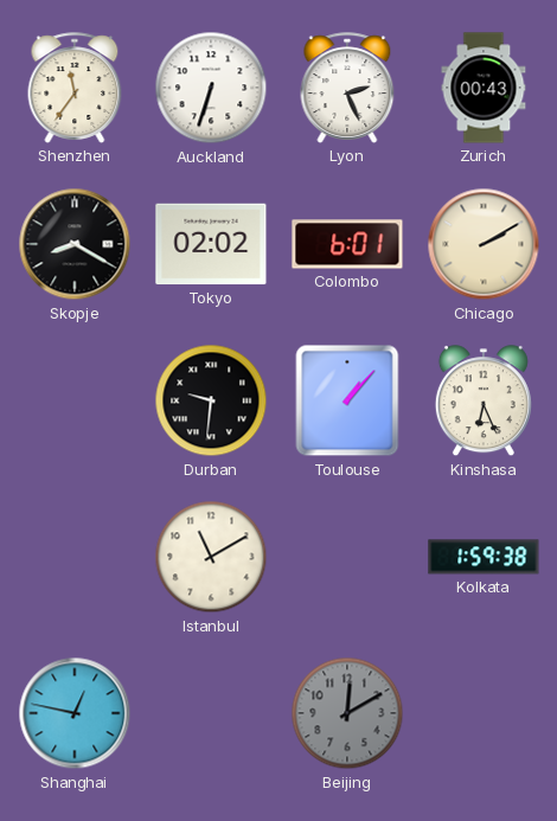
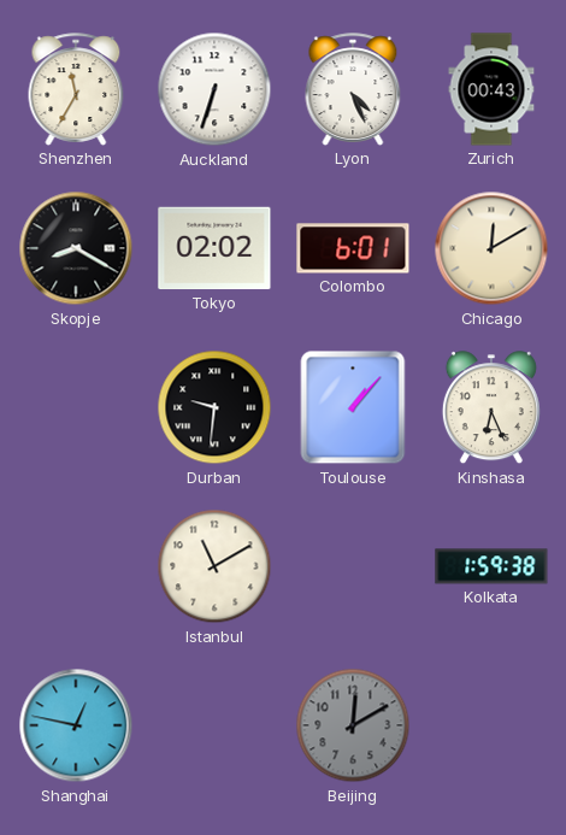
Shenzhen: 11:36 -> 11:35 (76, 89)
Lyon: 2:26 -> 4:26 (353, 89)
Chicago: 2:10 -> 12:10 (491, 248)
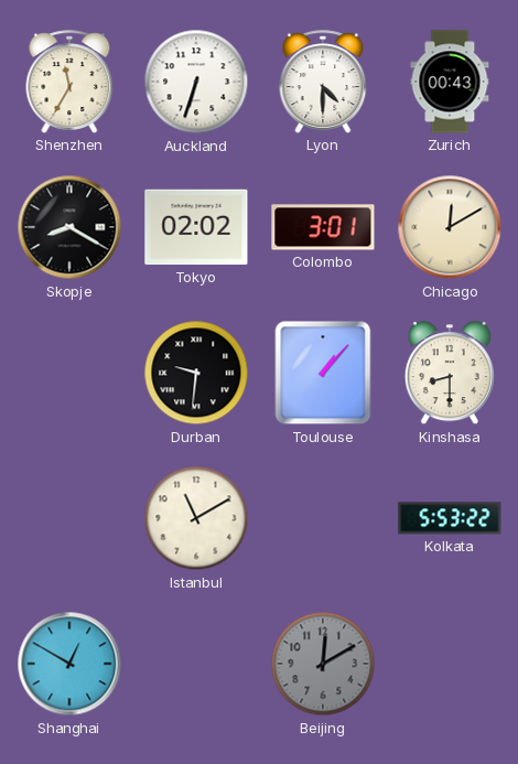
Lyon: 4:26 -> 4:30 (323, 82)
Colombo: 6:01 -> 3:01 (323, 227)
Kinshasa: 6:26 -> 8:30 (450, 374)
Kolkata: 1:59 -> 5:53 (450, 518)
Shanghai: 12:47 -> 12:50 (69, 664)
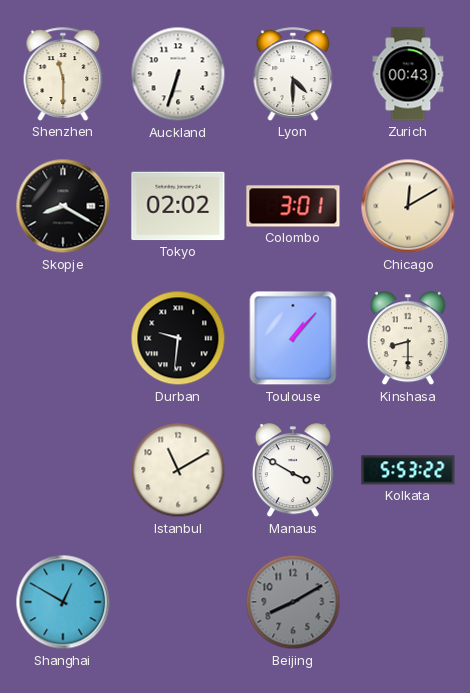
Shenzhen: 11:35 -> 11:30 (63, 74)
Manaus: none -> 3:50 (293, 471)
Beijing: 12:10 -> 8:10 (293, 602)
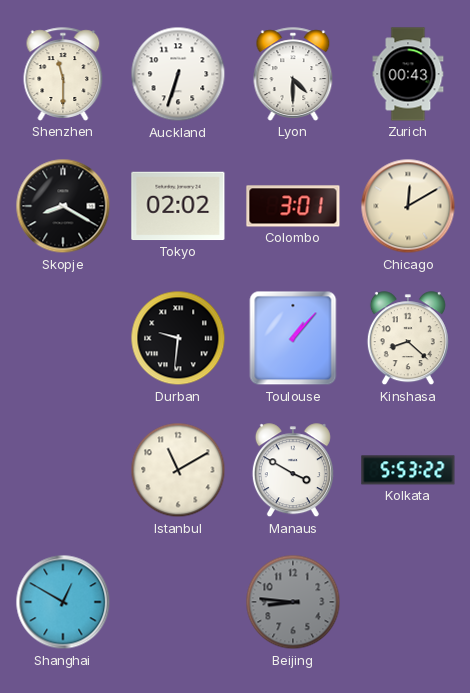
Kinshasa: 8:30 -> 8:22 (408, 339)
Beijing: 8:10 -> 8:46 (293, 602)
